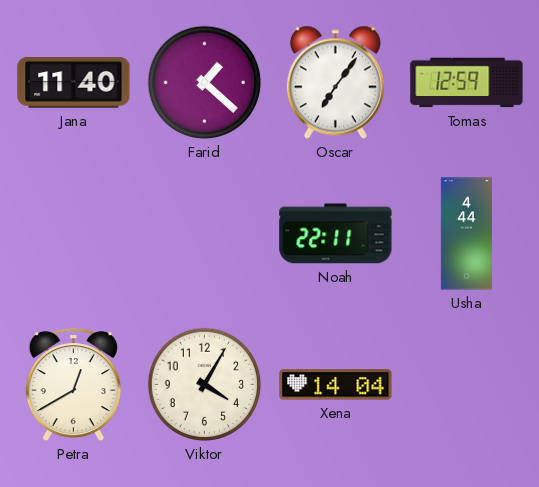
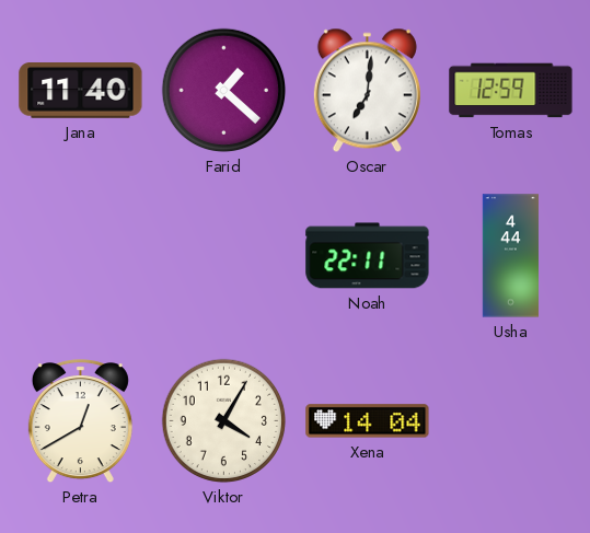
Oscar: 7:06 -> 7:01 (367, 91)
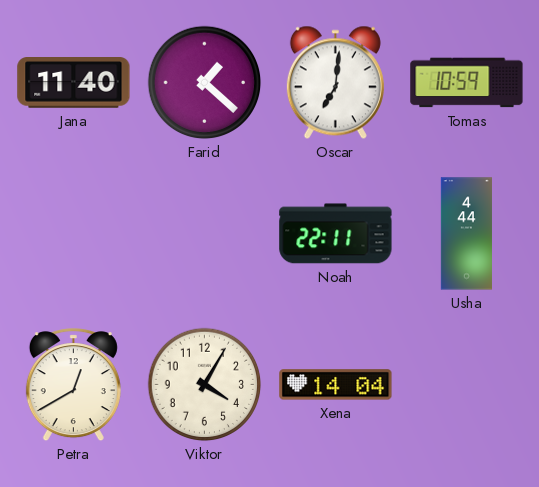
Tomas: 12:59 -> 10:59 (467, 83)
